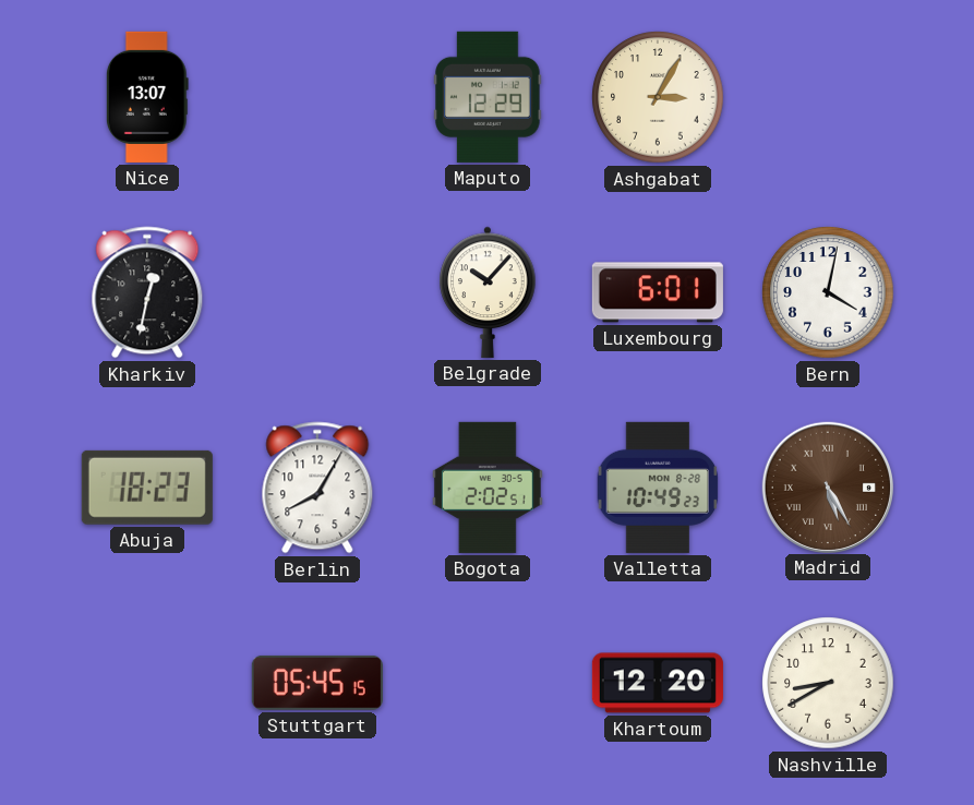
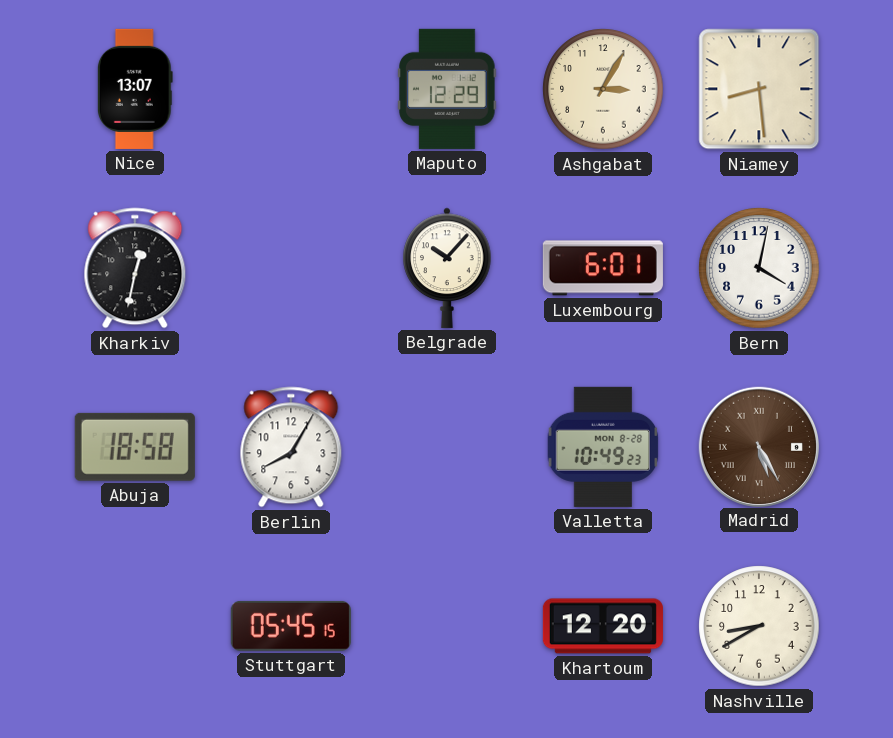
Niamey: none -> 8:29 (759, 89)
Abuja: 18:23 -> 18:58 (135, 447)
Bogota: 2:02 -> none (488, 488)
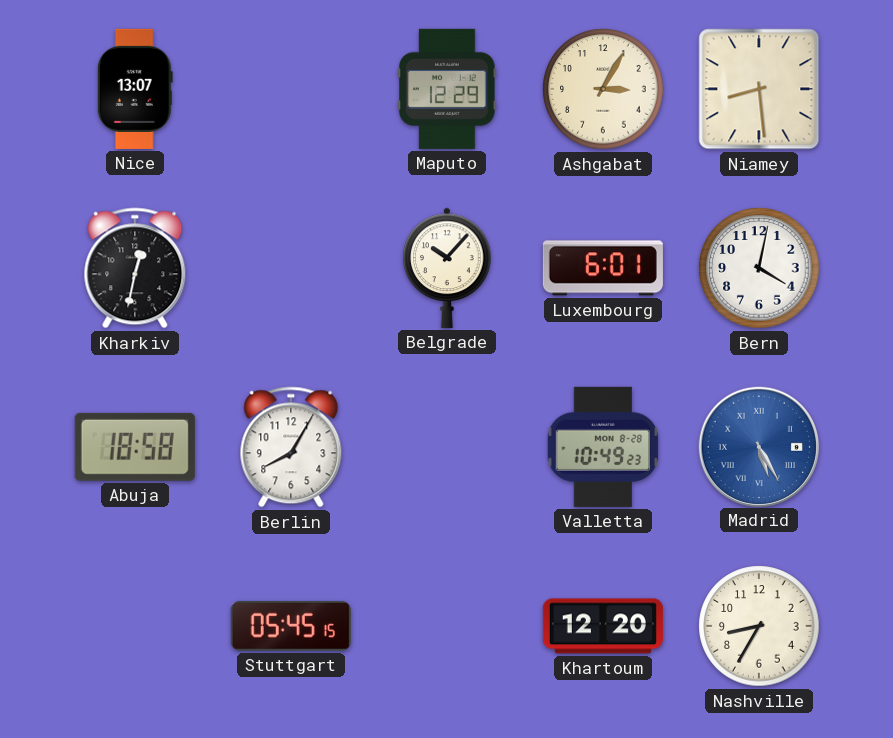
Madrid dial: brown -> blue (758, 446)
Nashville: 8:40 -> 8:35 (759, 626)
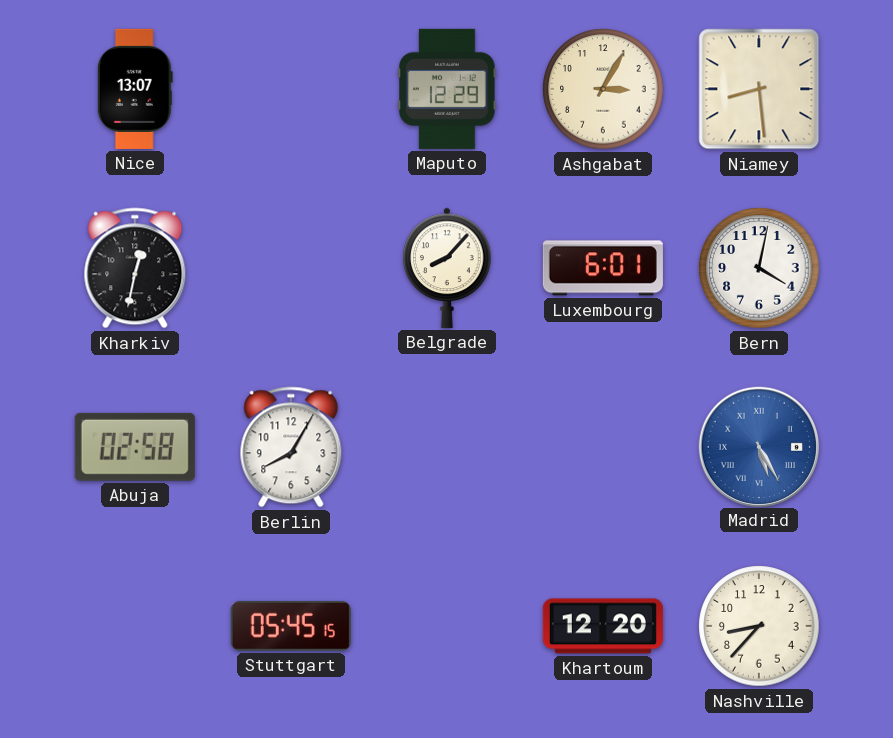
Belgrade: 10:07 -> 8:07 (447, 268)
Abuja: 18:58 -> 02:58 (135, 447)
Valletta: 10:49 -> none (603, 447)
Nashville: 8:35 -> 8:37 (759, 626)
